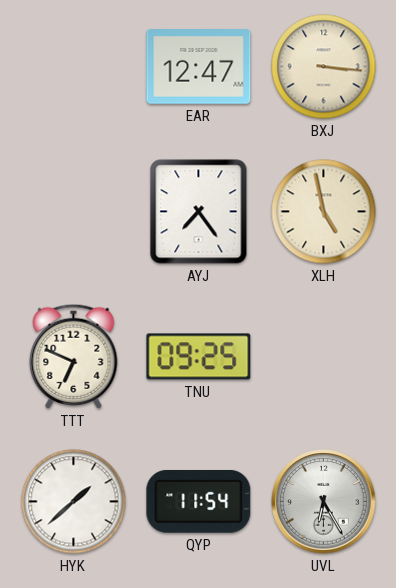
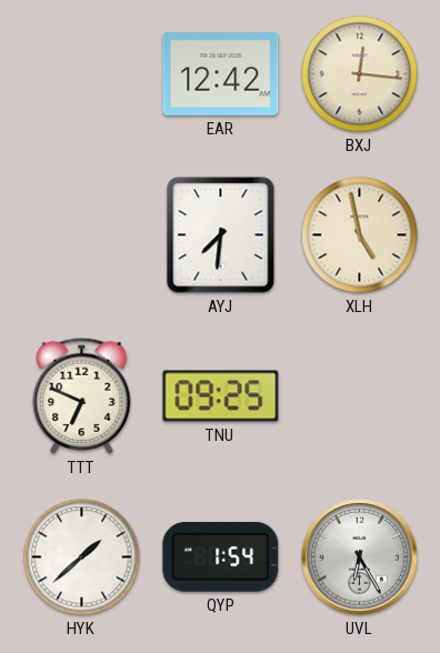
EAR: 12:47 -> 12:42 (221, 74)
BXJ: 3:16 -> 12:16 (360, 74)
AYJ: 7:24 -> 7:31 (221, 235)
QYP: 11:54 -> 1:54 (221, 556)
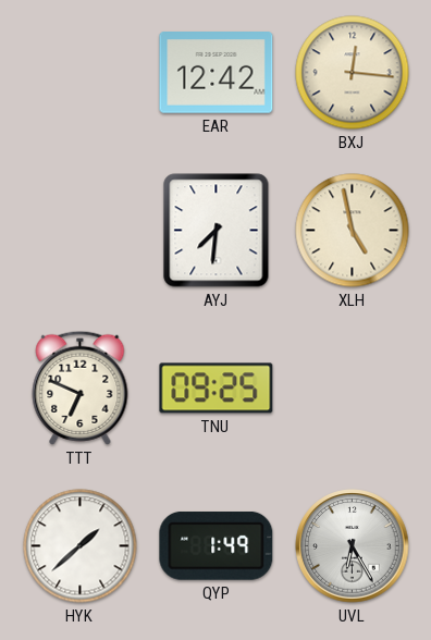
QYP: 1:54 -> 1:49 (217, 545)
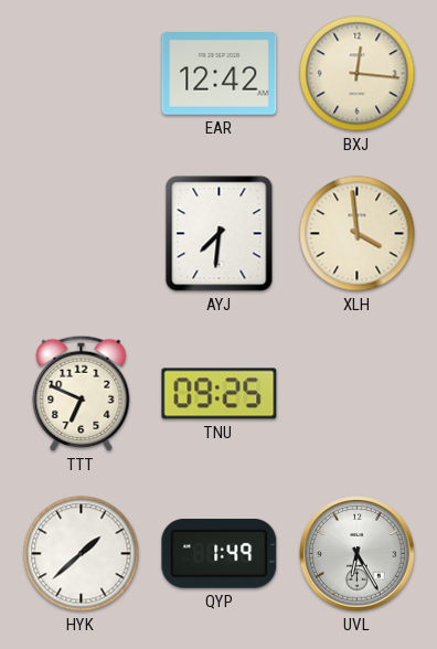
XLH: 4:58 -> 3:59 (358, 234)
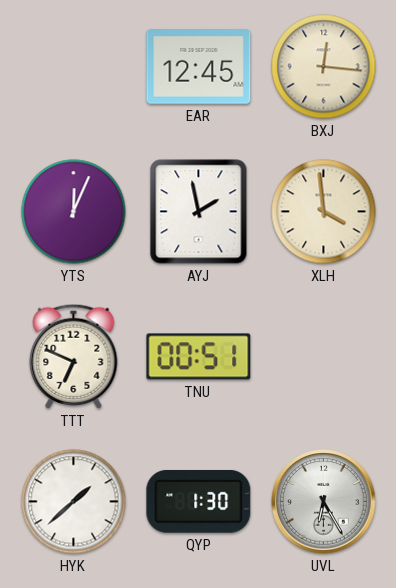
EAR: 12:42 -> 12:45 (199, 67)
YTS: none -> 12:04 (74, 212)
AYJ: 7:31 -> 1:58 (199, 212)
TNU: 09:25 -> 00:51 (199, 357)
QYP: 1:49 -> 1:30 (199, 501)
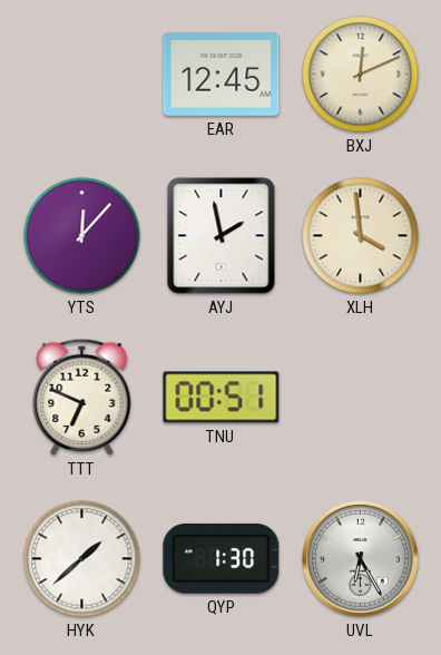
BXJ: 12:16 -> 12:11 (361, 75)
YTS: 12:04 -> 12:07 (82, 236)
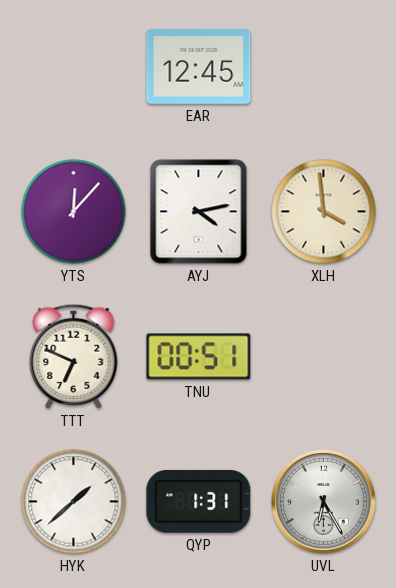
BXJ: 12:11 -> none (361, 75)
AYJ: 1:58 -> 4:13 (199, 212)
QYP: 1:30 -> 1:31 (199, 501)
